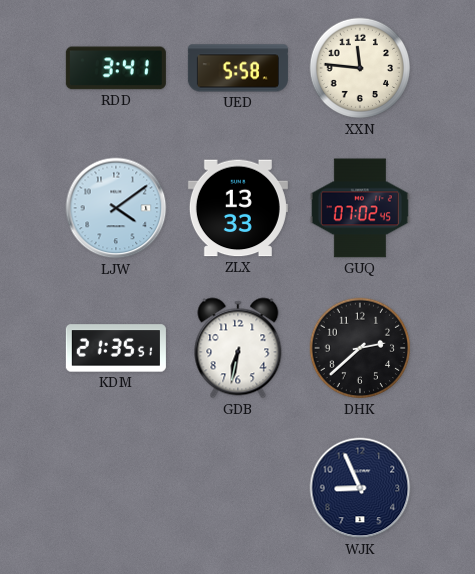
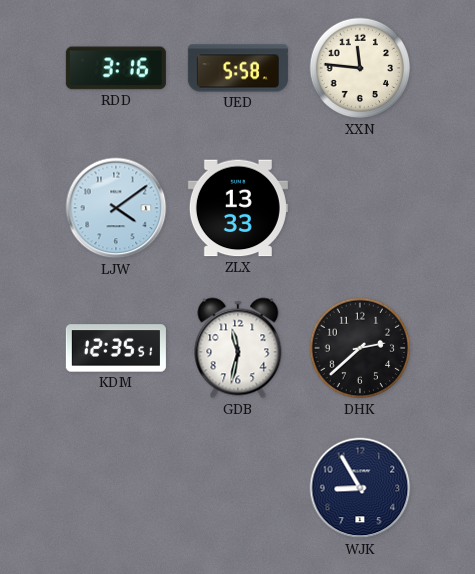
RDD: 3:41 -> 3:16 (116, 68)
GUQ: 07:02 -> none (360, 208)
KDM: 21:35 -> 12:35 (116, 348)
GDB: 6:32 -> 11:32 (238, 348)
WJK: 8:56 -> 8:55 (360, 488)
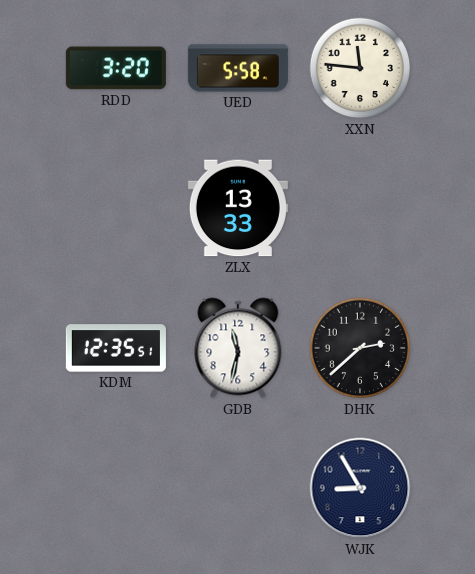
RDD: 3:16 -> 3:20 (116, 68)
LJW: 4:09 -> none (116, 208)
